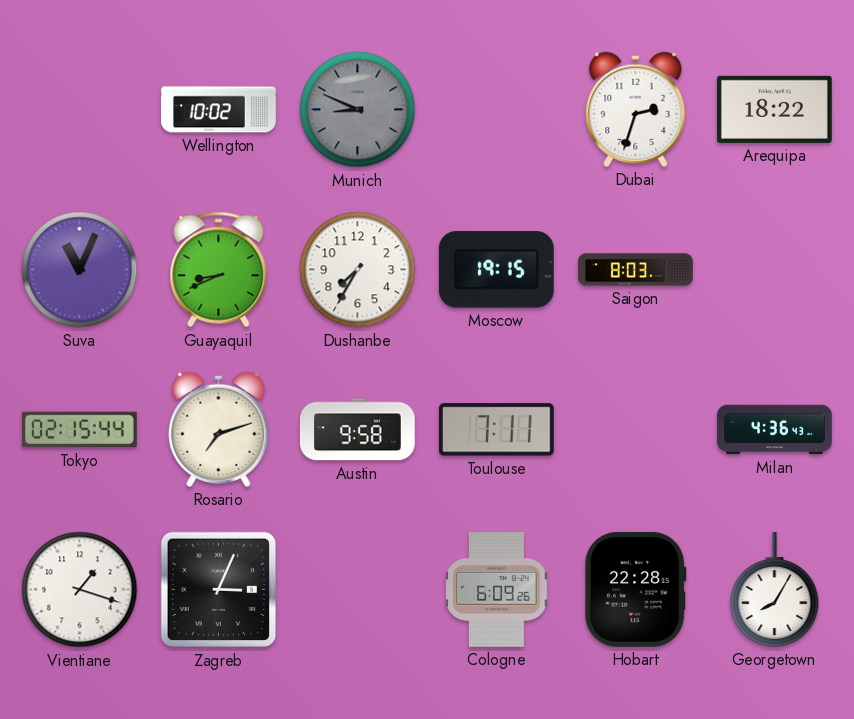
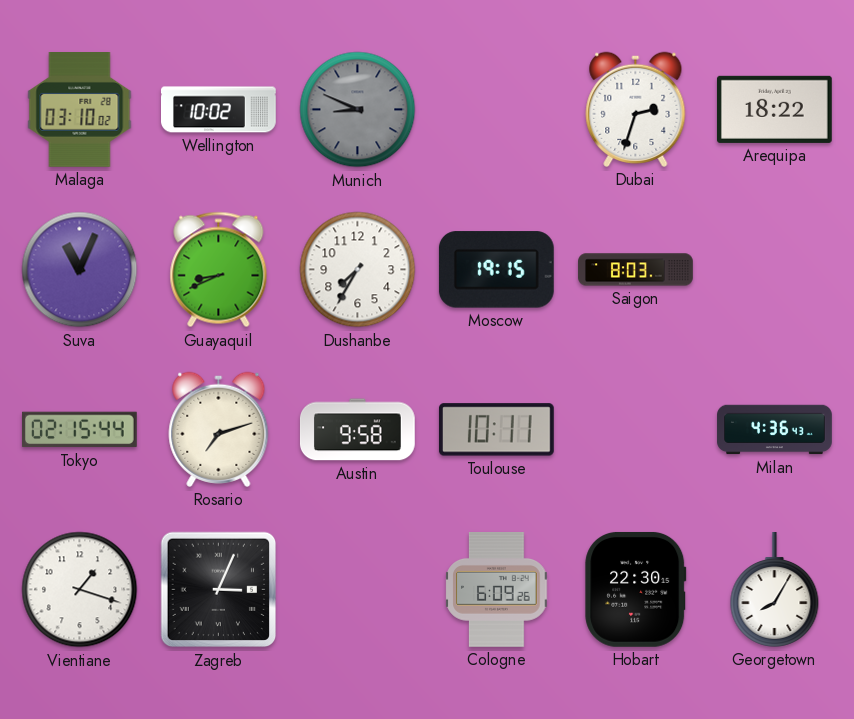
Malaga: none -> 03:10 (80, 110)
Toulouse: 7:11 -> 10:11 (496, 430)
Hobart: 22:28 -> 22:30 (636, 589)
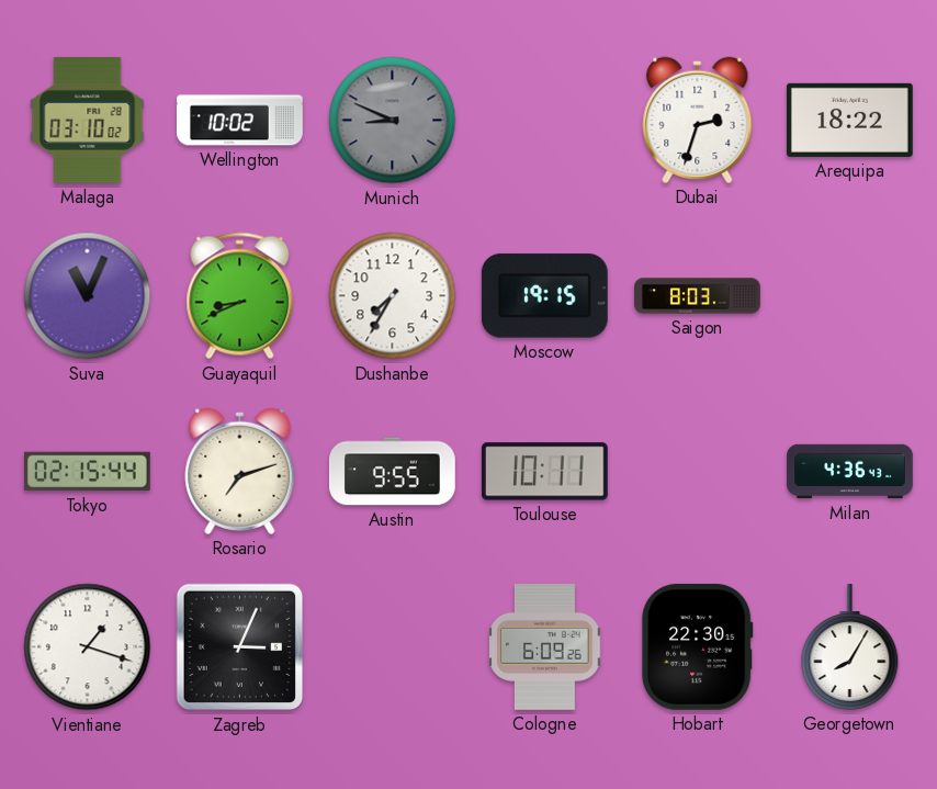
Austin: 9:58 -> 9:55 (393, 472)
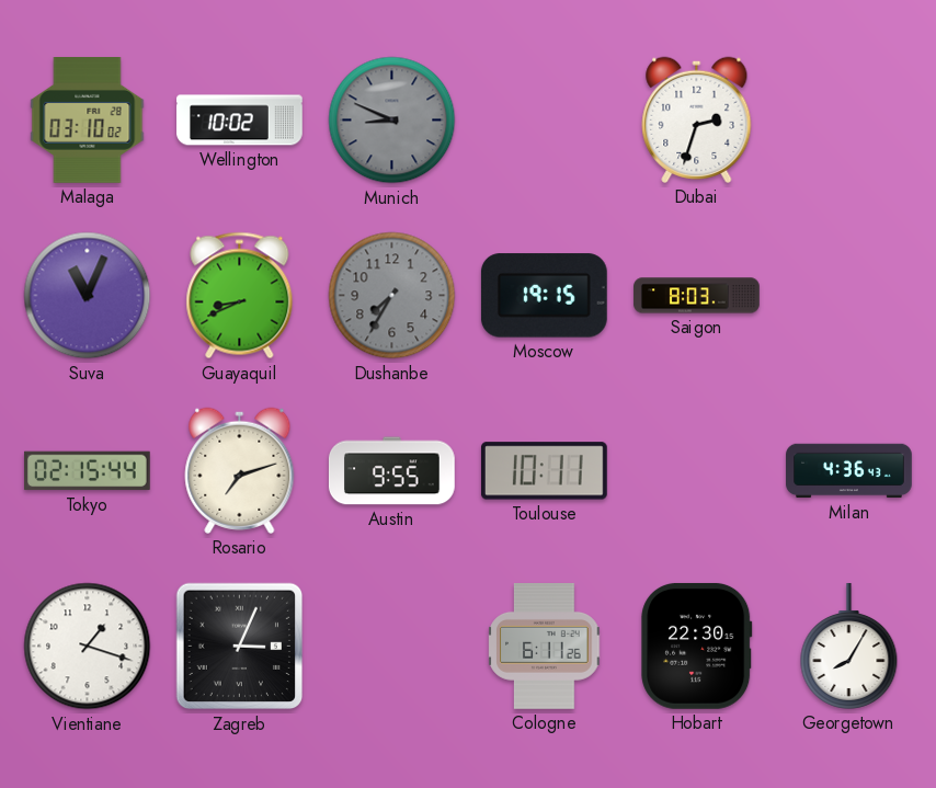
Arequipa: 18:22 -> none (849, 120)
Dushanbe dial: white -> grey (392, 296)
Cologne: 6:09 -> 6:11 (545, 647)
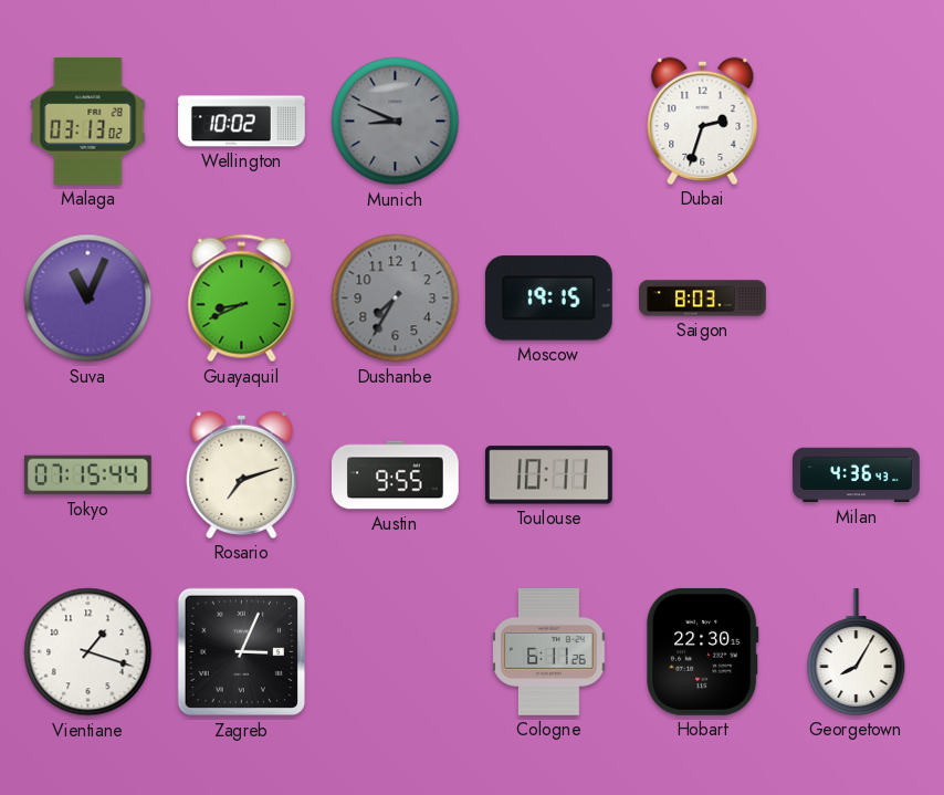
Malaga: 03:10 -> 03:13 (88, 122)
Tokyo: 02:15 -> 07:15 (87, 475)
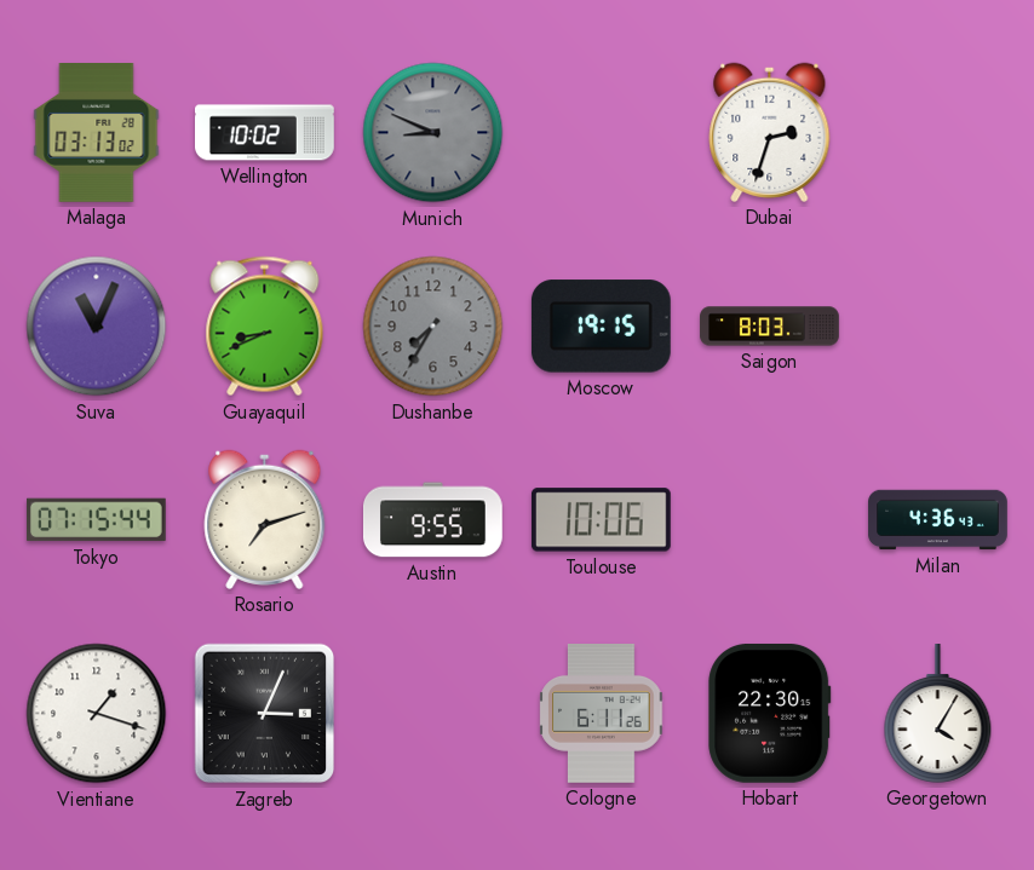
Toulouse: 10:11 -> 10:06 (601, 520)
Georgetown: 8:05 -> 4:05 (938, 714)
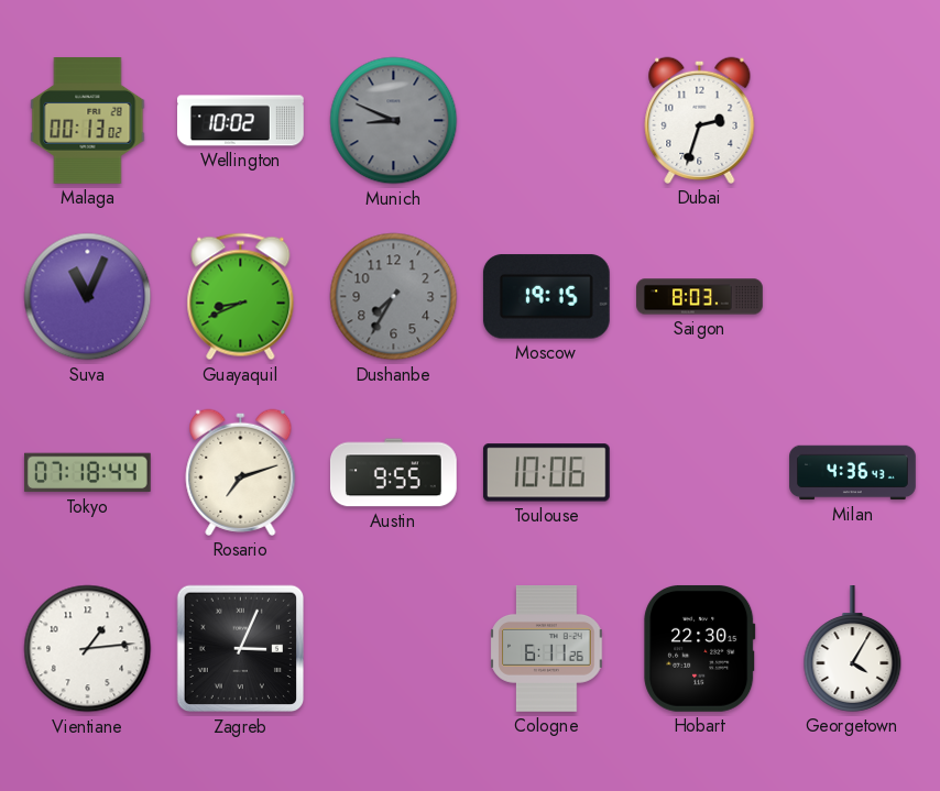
Malaga: 03:13 -> 00:13 (88, 121)
Tokyo: 07:15 -> 07:18 (87, 473)
Vientiane: 1:18 -> 1:14 (88, 649)
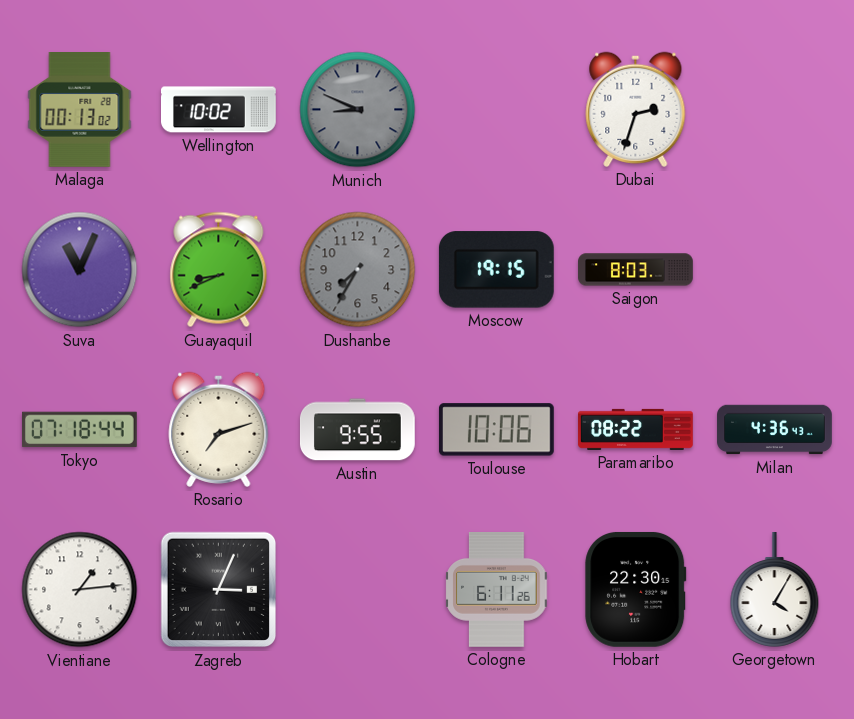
Paramaribo: none -> 08:22 (636, 429)
